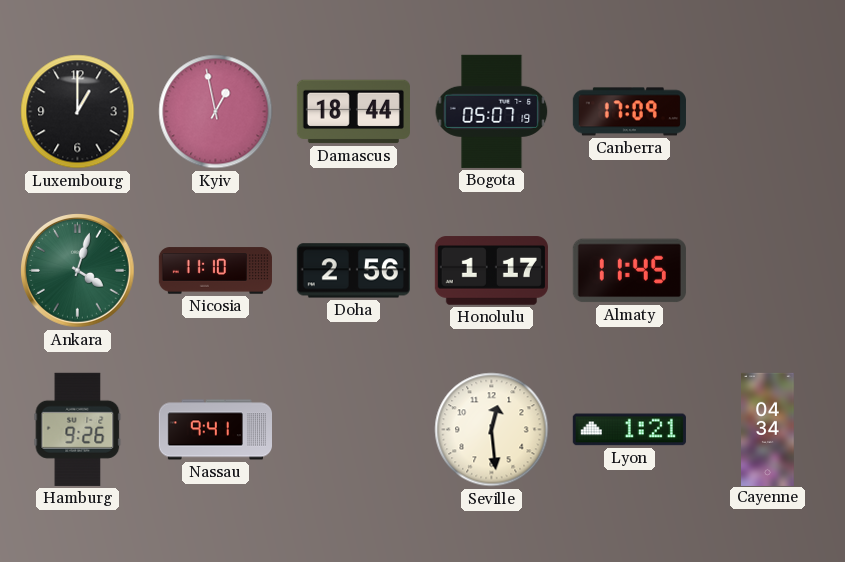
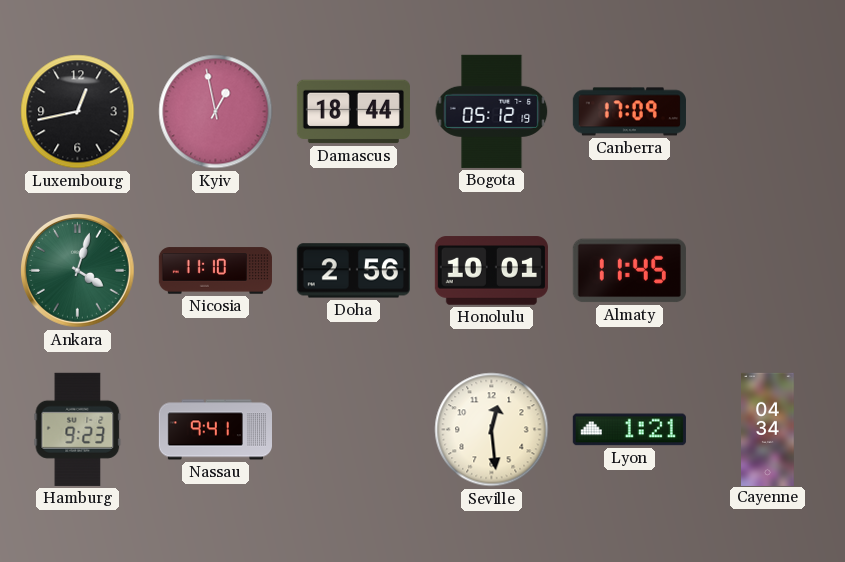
Luxembourg: 1:00 -> 12:43 (78, 112)
Bogota: 05:07 -> 05:12 (492, 111)
Honolulu: 1:17 -> 10:01 (491, 271)
Hamburg: 9:26 -> 9:23 (78, 429)
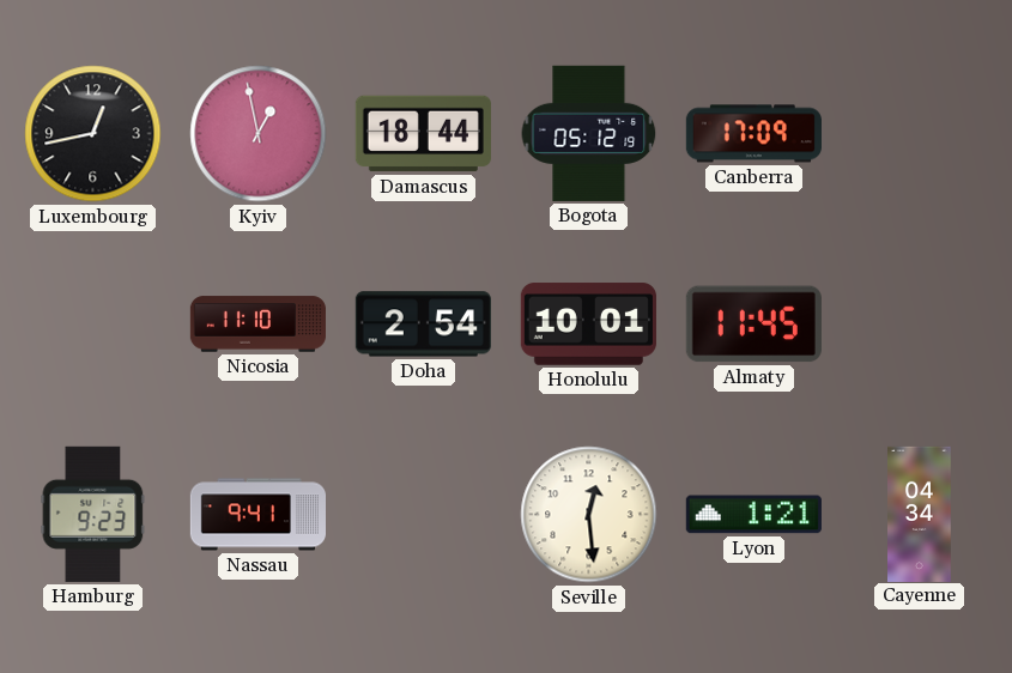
Ankara: 4:03 -> none (78, 271)
Doha: 2:56 -> 2:54 (423, 325)
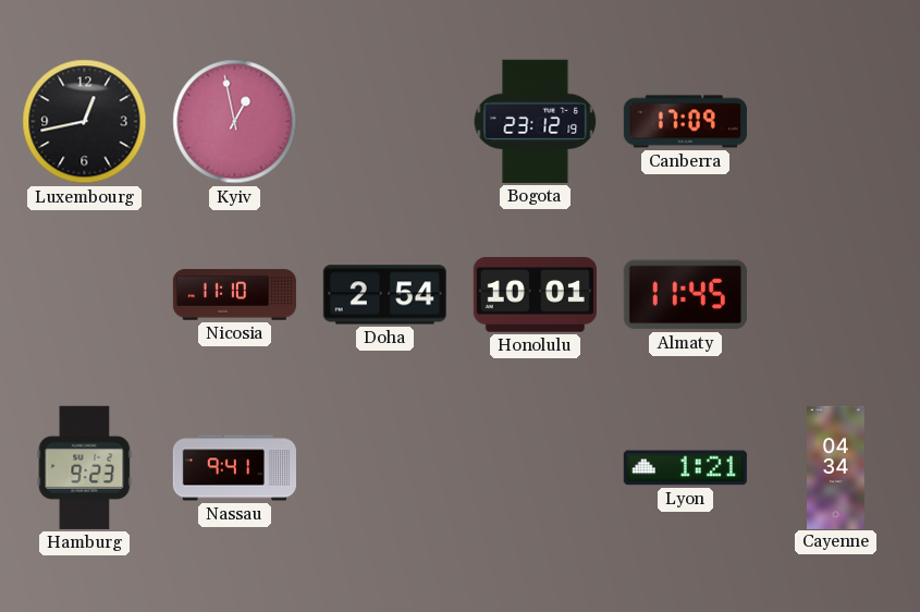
Damascus: 18:44 -> none (423, 134)
Bogota: 05:12 -> 23:12 (536, 121)
Seville: 12:29 -> none (589, 515)
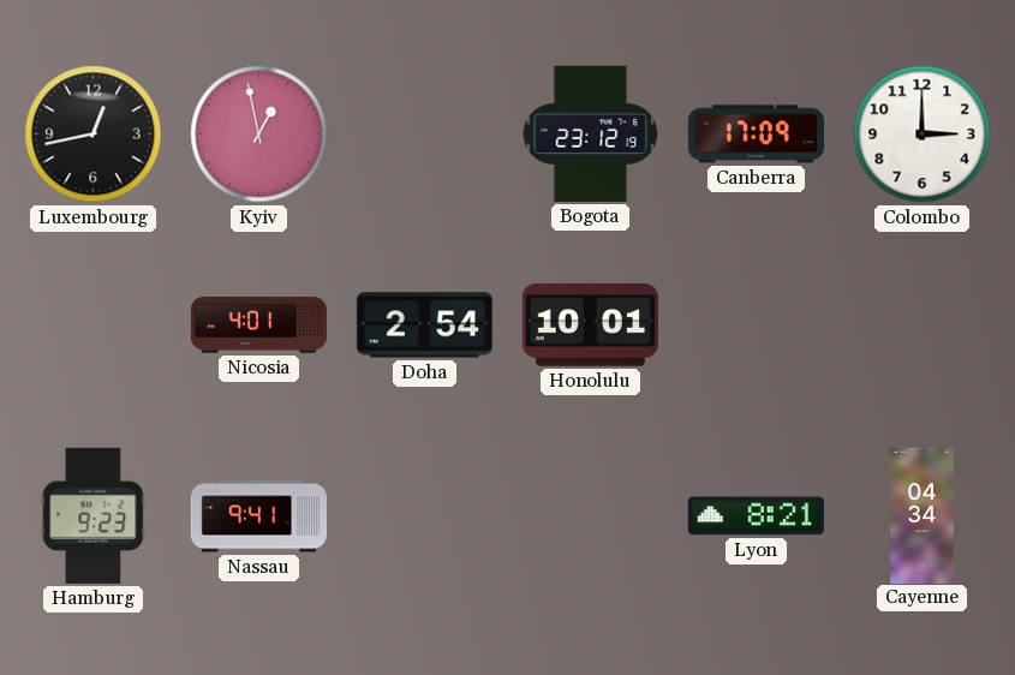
Colombo: none -> 3:00 (923, 135)
Nicosia: 11:10 -> 4:01 (258, 325)
Almaty: 11:45 -> none (685, 295)
Lyon: 1:21 -> 8:21 (756, 516)
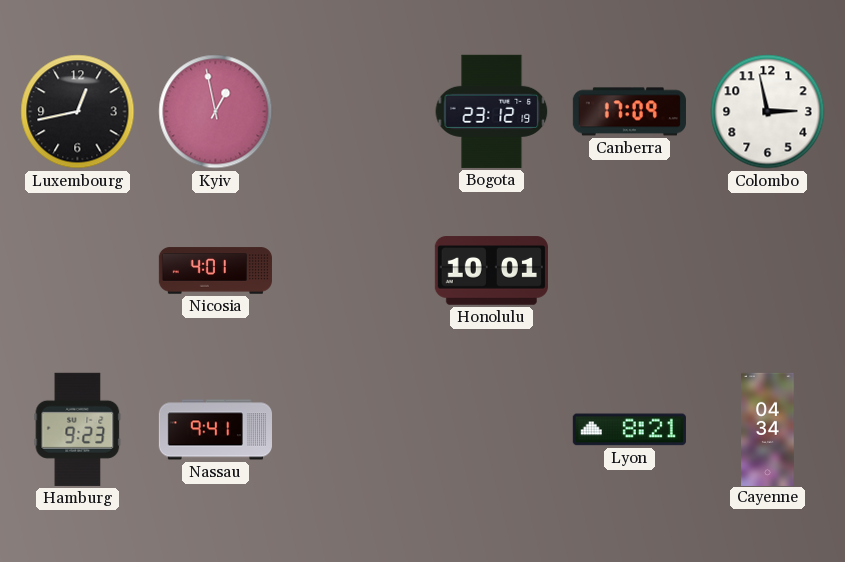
Colombo: 3:00 -> 2:58 (768, 112)
Doha: 2:54 -> none (424, 325)
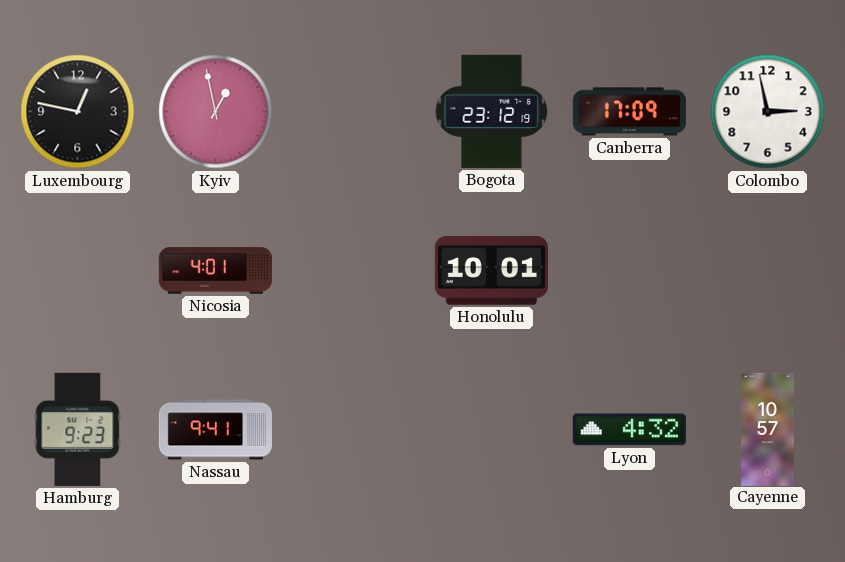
Luxembourg: 12:43 -> 12:47 (78, 112)
Lyon: 8:21 -> 4:32 (629, 430)
Cayenne: 04:34 -> 10:57 (768, 429)
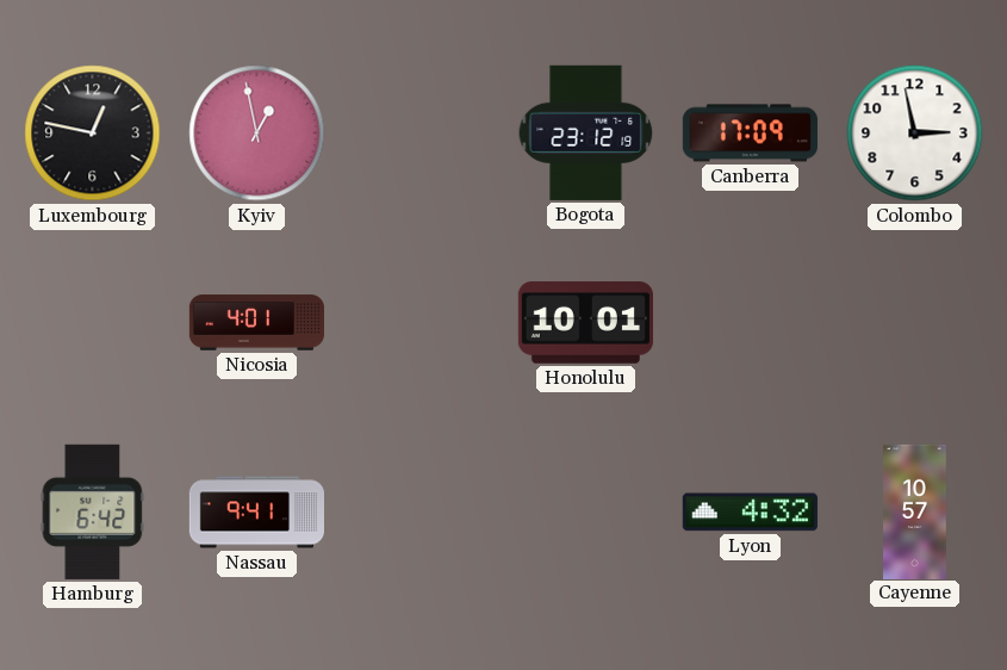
Hamburg: 9:23 -> 6:42 (93, 511)
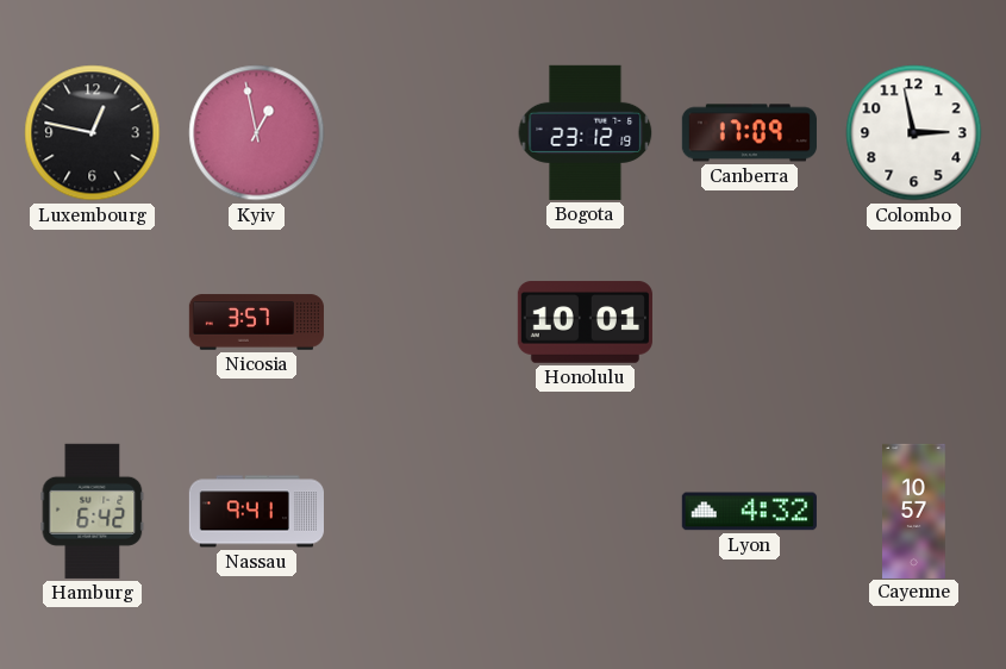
Nicosia: 4:01 -> 3:57 (256, 323)
